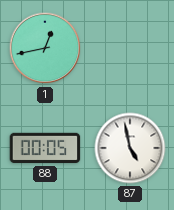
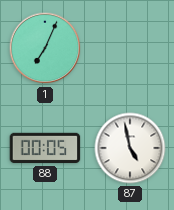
1: 12:43 -> 7:04 (45, 48)
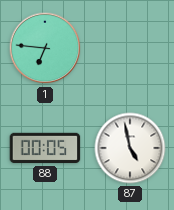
1: 7:04 -> 6:46 (45, 48)
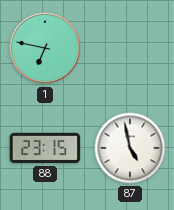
1: 6:46 -> 6:47 (45, 48)
88: 00:05 -> 23:15 (45, 148)
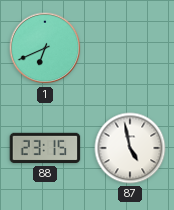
1: 6:47 -> 6:41 (45, 48)
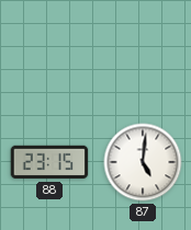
1: 6:41 -> none (45, 48)
87: 4:58 -> 5:01 (143, 162)
